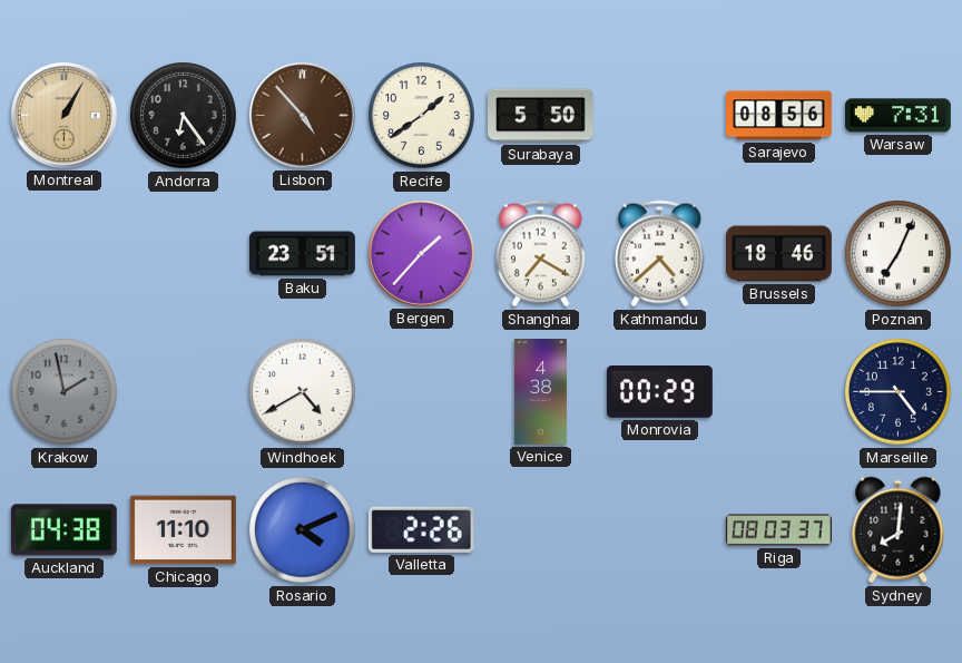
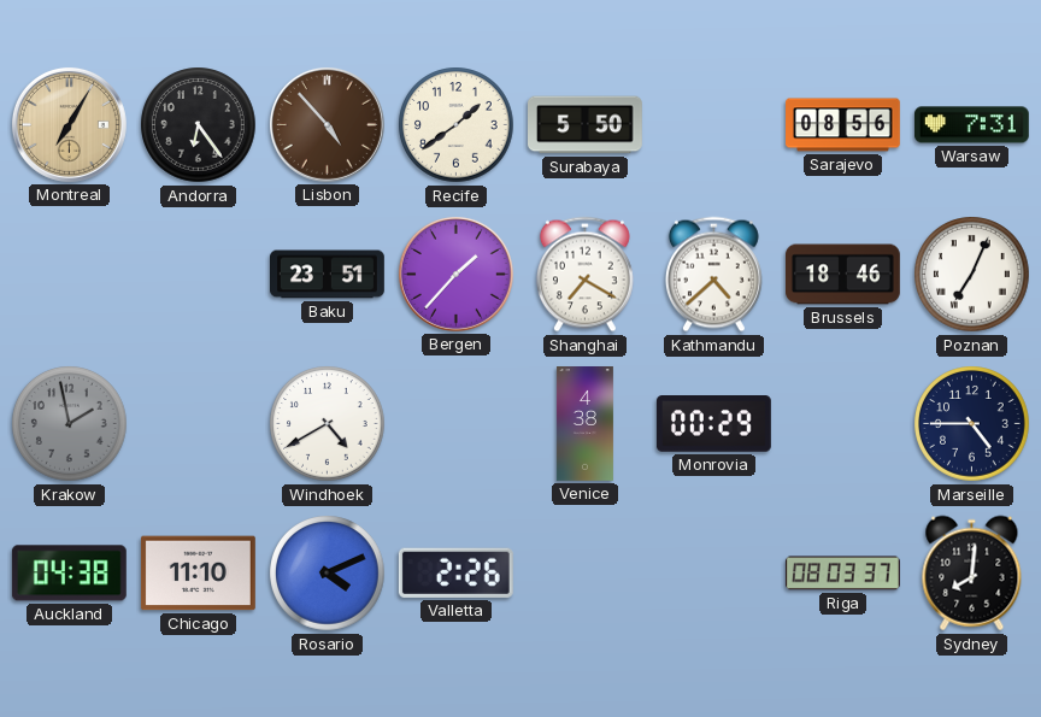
Montreal: 1:05 -> 7:05 (69, 124)
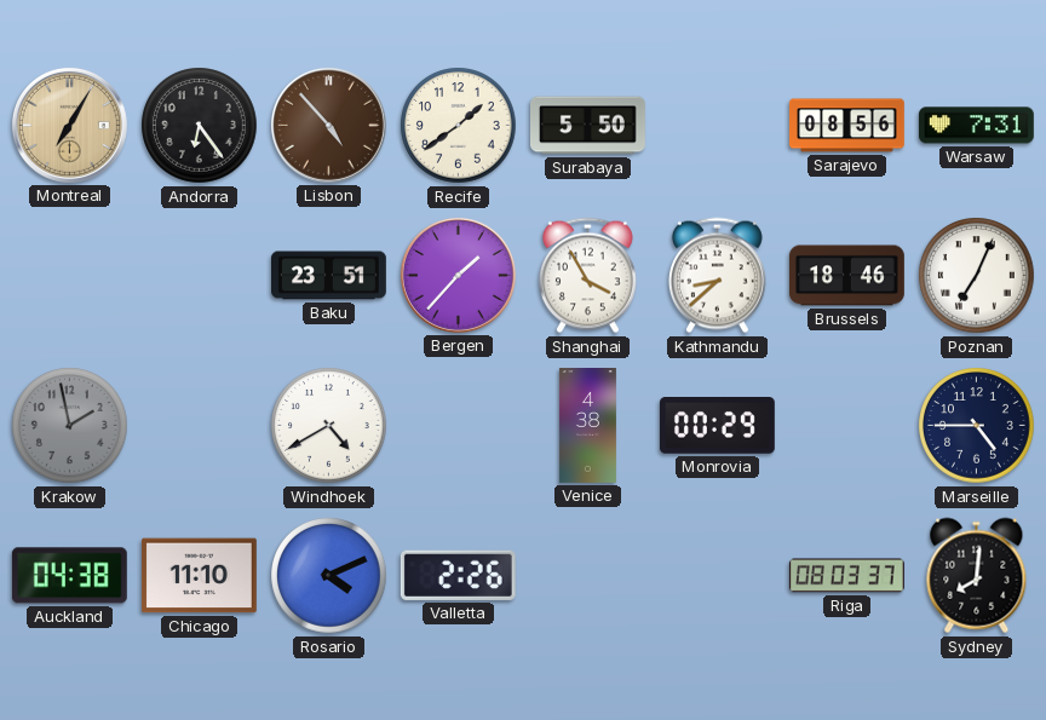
Shanghai: 7:20 -> 3:55 (587, 276)
Kathmandu: 4:38 -> 8:38 (717, 276)
